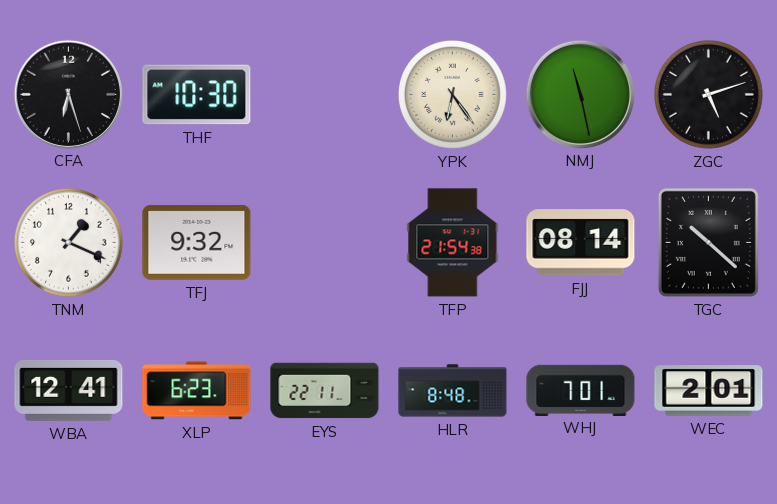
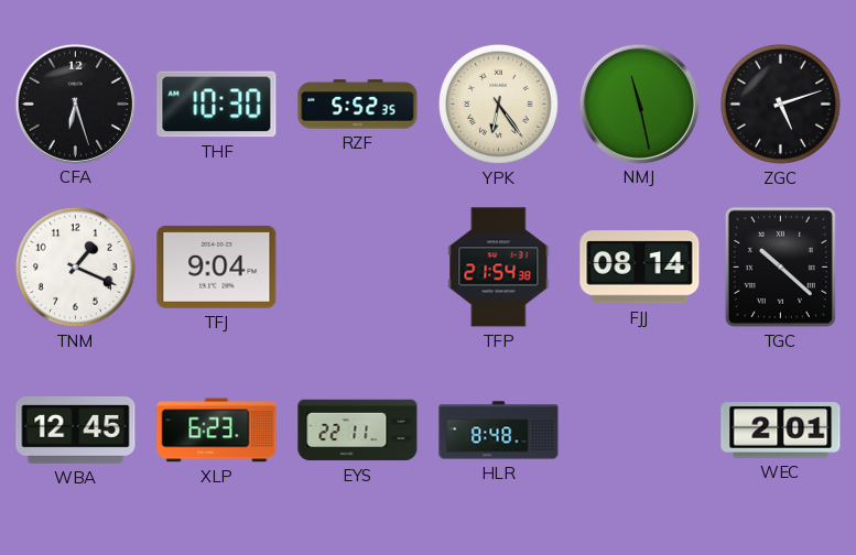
RZF: none -> 5:52 (358, 105)
TFJ: 9:32 -> 9:04 (217, 266)
WBA: 12:41 -> 12:45 (76, 429)
WHJ: 7:01 -> none (581, 390)
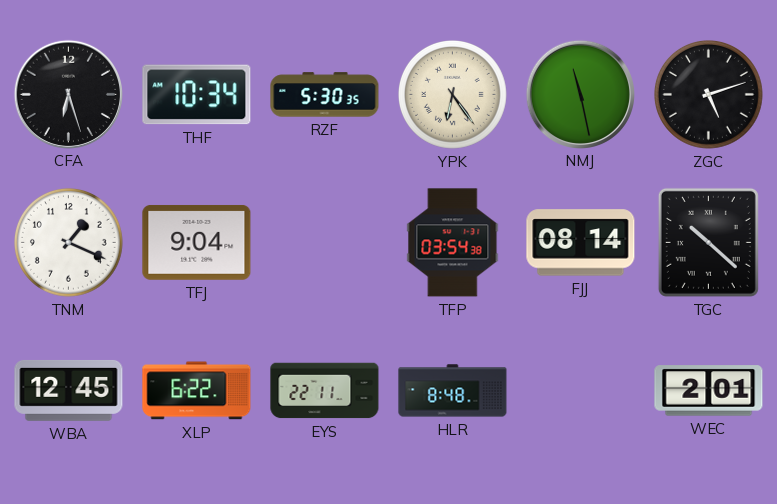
THF: 10:30 -> 10:34 (197, 95)
RZF: 5:52 -> 5:30 (325, 95)
TFP: 21:54 -> 03:54 (453, 243)
XLP: 6:23 -> 6:22 (197, 391)
